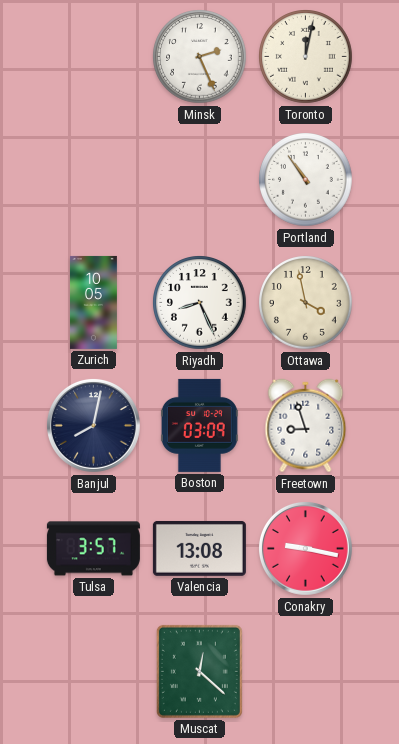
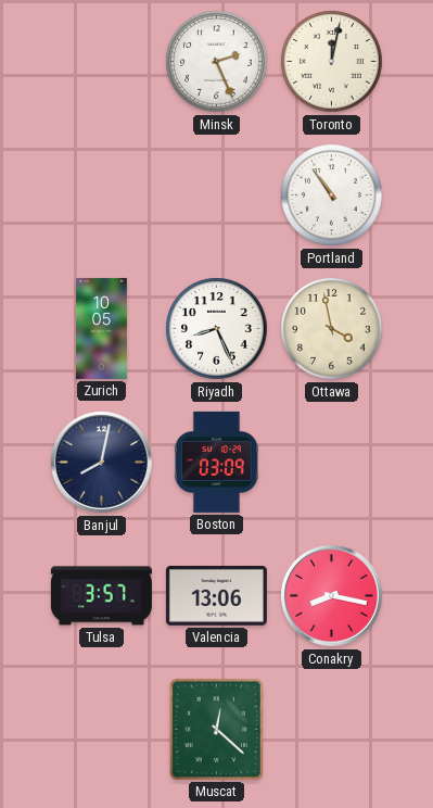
Freetown: 8:57 -> none (306, 426)
Valencia: 13:08 -> 13:06 (216, 595)
Conakry: 9:17 -> 8:17 (331, 595)
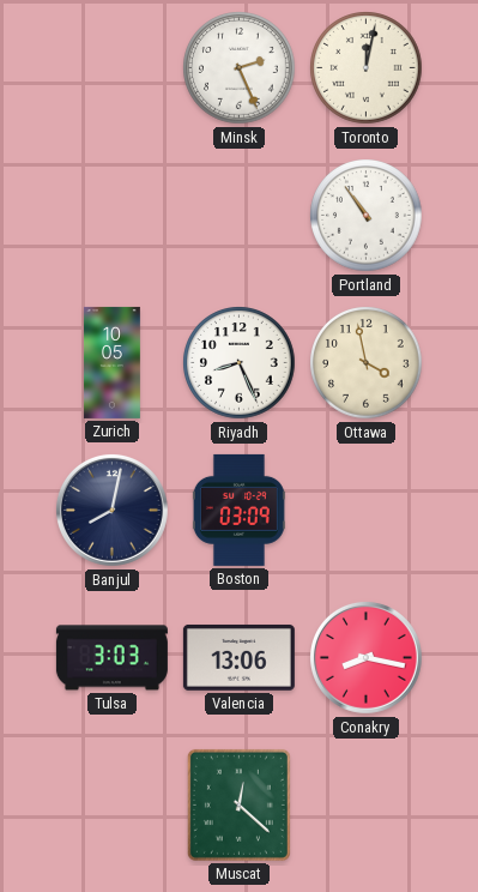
Tulsa: 3:57 -> 3:03 (111, 658)
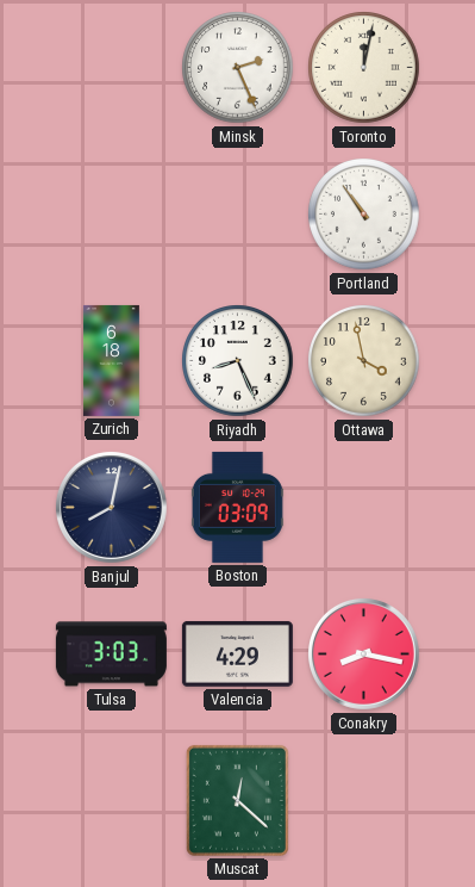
Zurich: 10:05 -> 6:18 (112, 360)
Valencia: 13:06 -> 4:29 (237, 653)
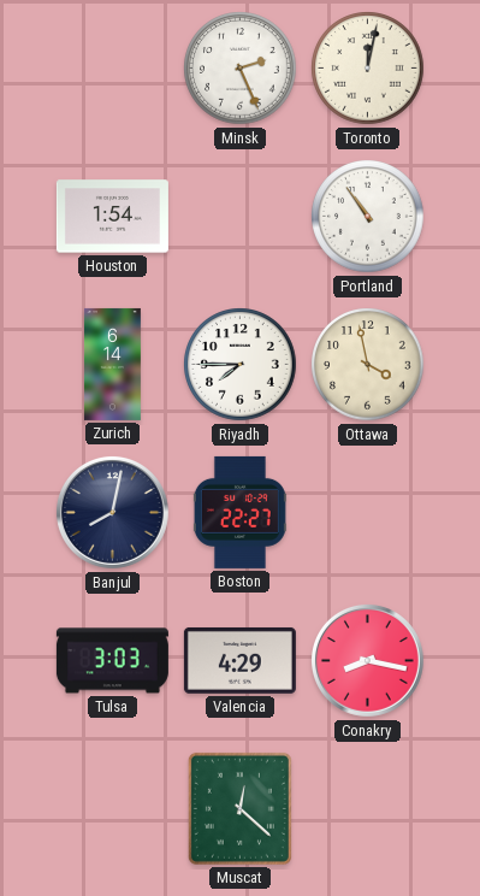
Houston: none -> 1:54 (112, 217)
Zurich: 6:18 -> 6:14 (113, 364)
Riyadh: 8:26 -> 7:45 (241, 365)
Boston: 03:09 -> 22:27 (239, 512)
